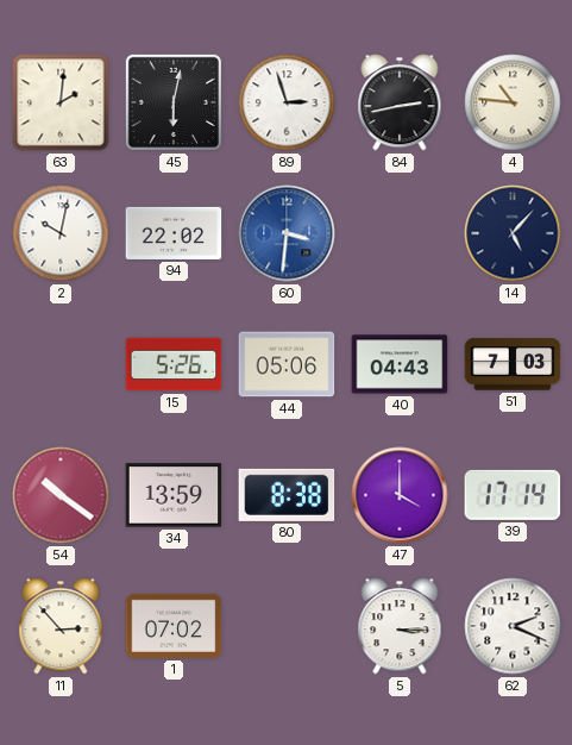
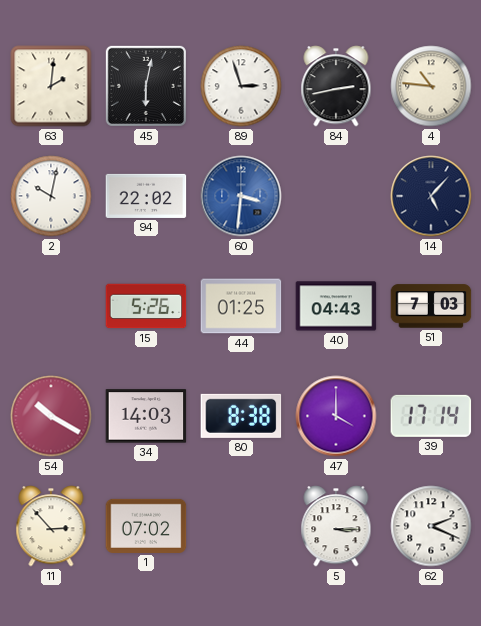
44: 05:06 -> 01:25 (241, 306)
54: 10:21 -> 10:20 (51, 416)
34: 13:59 -> 14:03 (146, 416)
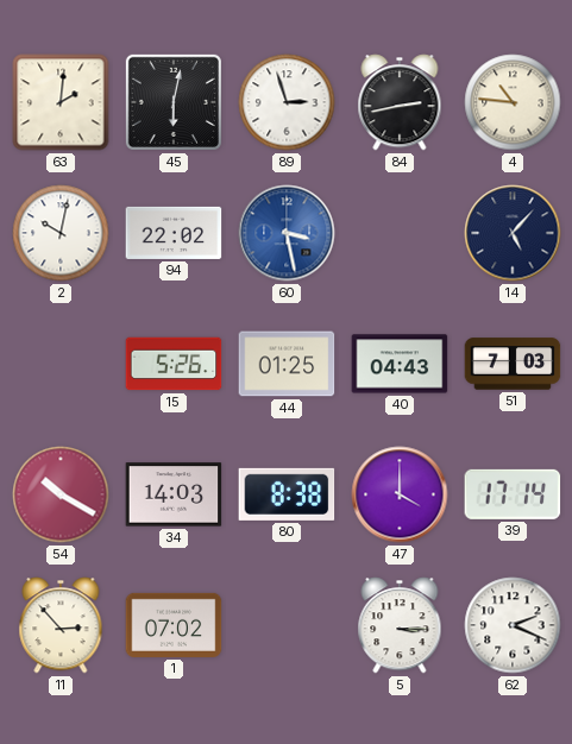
60: 3:31 -> 3:28 (287, 233)
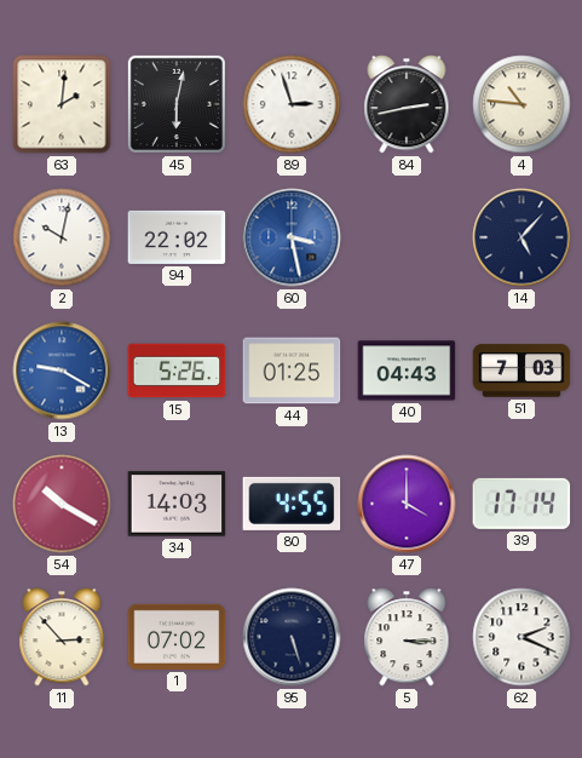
13: none -> 9:20 (62, 371)
80: 8:38 -> 4:55 (292, 504)
95: none -> 5:27 (292, 637)
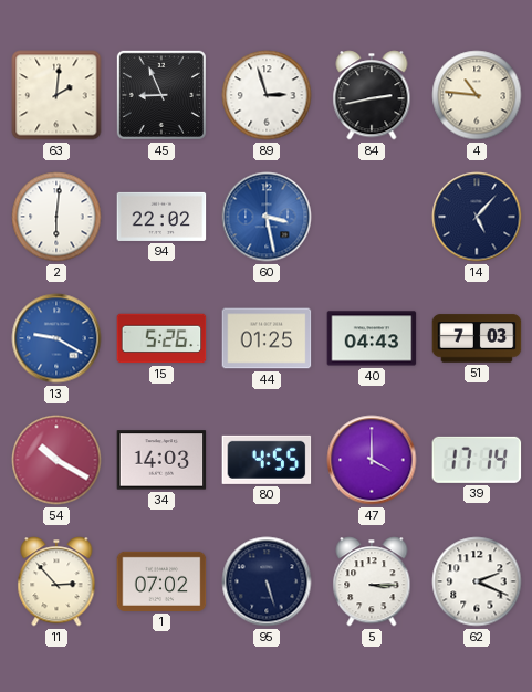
45: 6:02 -> 8:56 (161, 95)
2: 10:02 -> 6:01 (56, 217)
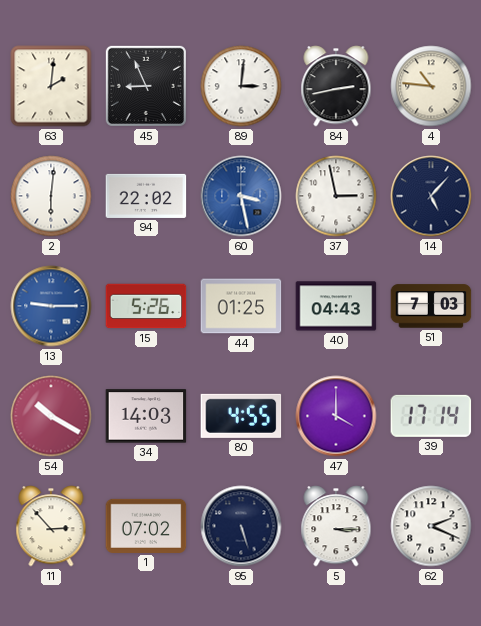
89: 2:57 -> 3:01 (241, 86)
37: none -> 2:58 (336, 196)
13: 9:20 -> 9:15 (51, 306)
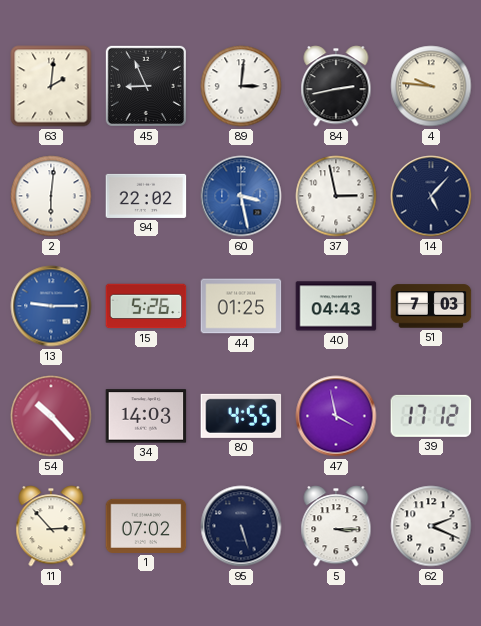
4: 10:46 -> 9:46 (431, 86)
54: 10:20 -> 10:23 (51, 416)
47: 4:00 -> 3:58 (336, 416)
39: 17:14 -> 17:12 (431, 416)
